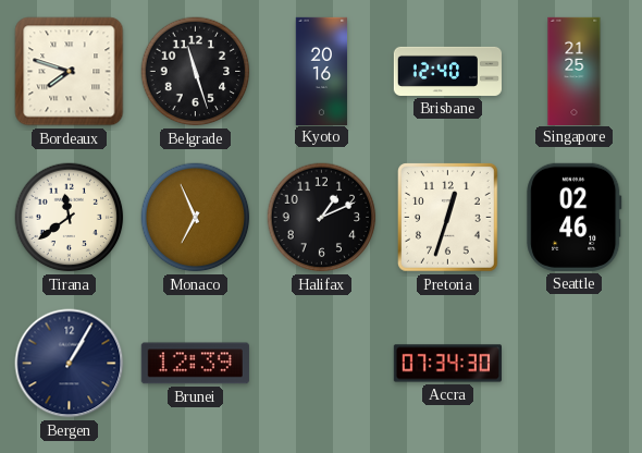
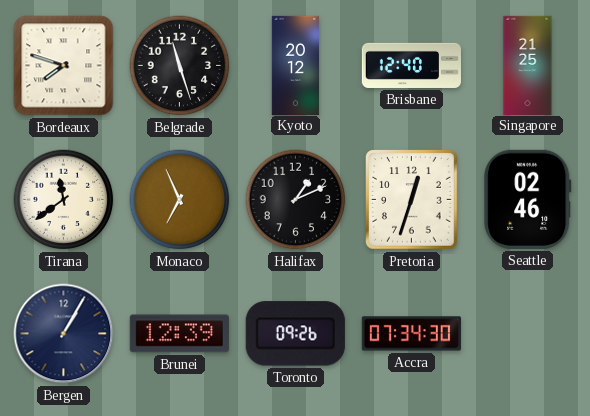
Kyoto: 20:16 -> 20:12 (296, 65)
Toronto: none -> 09:26 (295, 334)
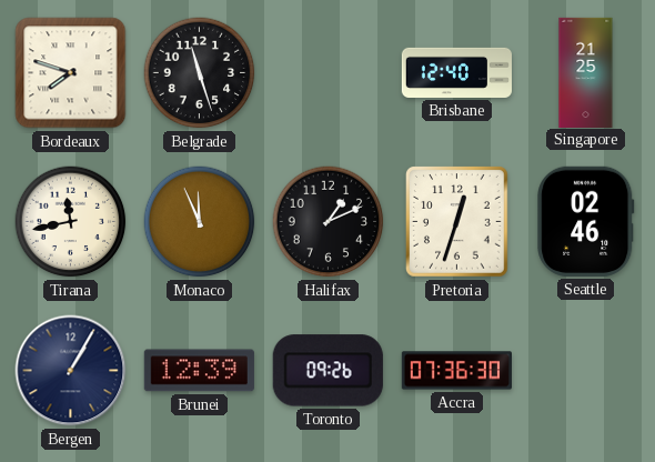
Kyoto: 20:12 -> none (296, 65)
Tirana: 11:39 -> 11:43 (71, 222)
Monaco: 6:56 -> 11:56 (200, 222)
Accra: 07:34 -> 07:36 (456, 371)
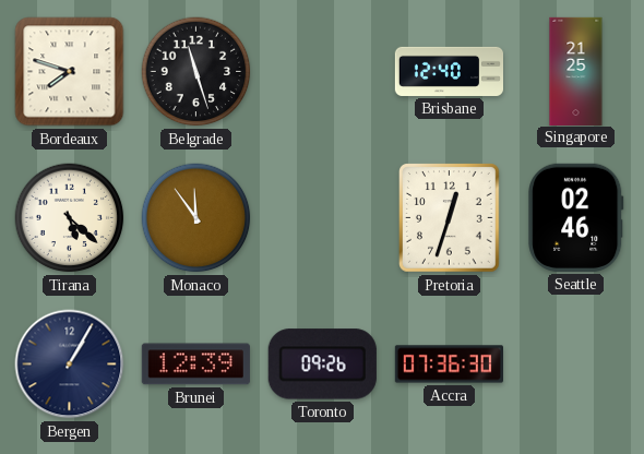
Tirana: 11:43 -> 5:22 (70, 218)
Monaco: 11:56 -> 11:54 (196, 218)
Halifax: 1:11 -> none (329, 222)
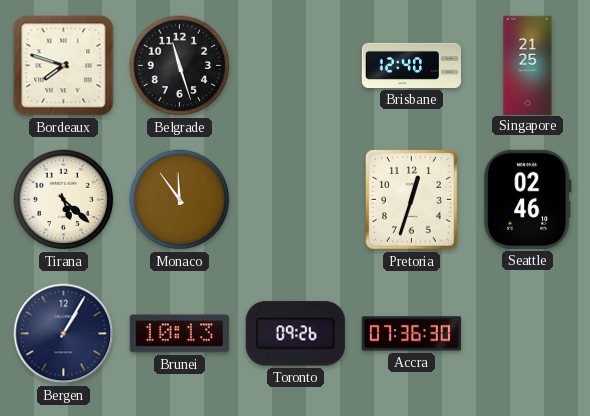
Brunei: 12:39 -> 10:13 (179, 334)
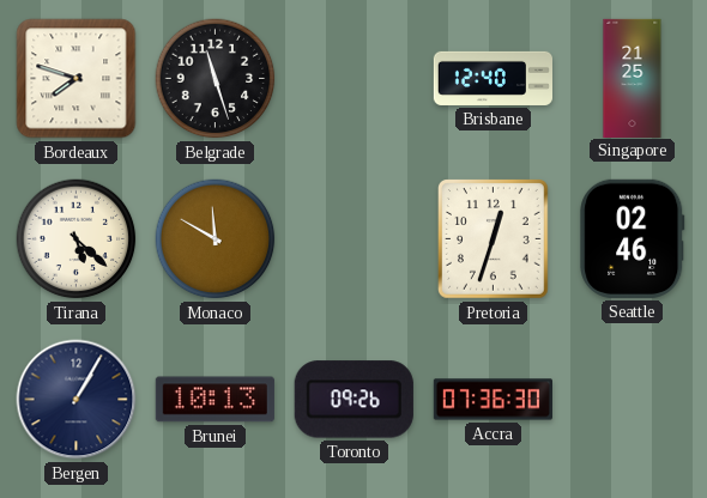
Monaco: 11:54 -> 11:50 (216, 239)
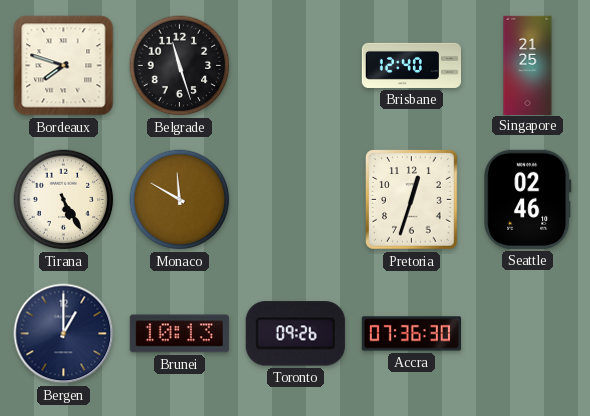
Tirana: 5:22 -> 5:25 (64, 200)
Bergen: 1:05 -> 1:00 (64, 334)
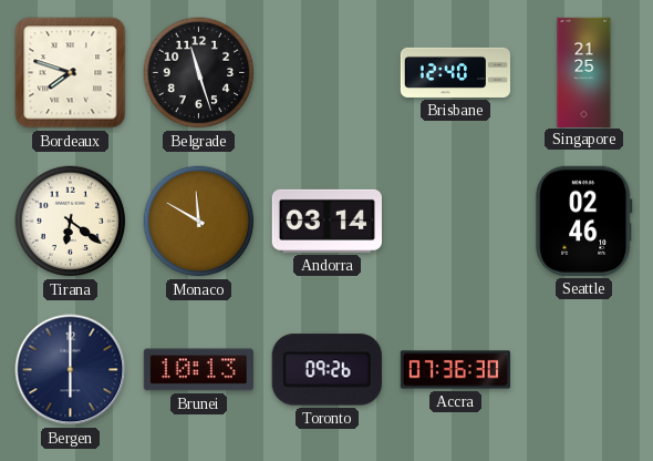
Tirana: 5:25 -> 6:21 (71, 222)
Andorra: none -> 03:14 (326, 221)
Pretoria: 12:33 -> none (412, 200)
Bergen: 1:00 -> 6:00 (71, 370)
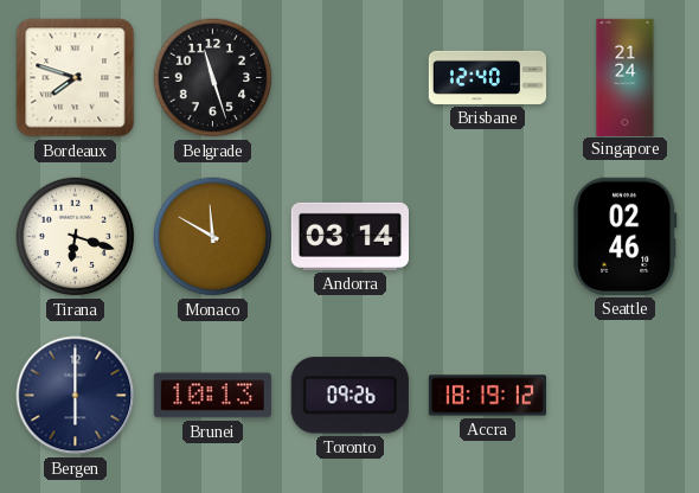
Singapore: 21:25 -> 21:24 (626, 77)
Tirana: 6:21 -> 6:18 (76, 237)
Accra: 07:36 -> 18:19 (487, 396)
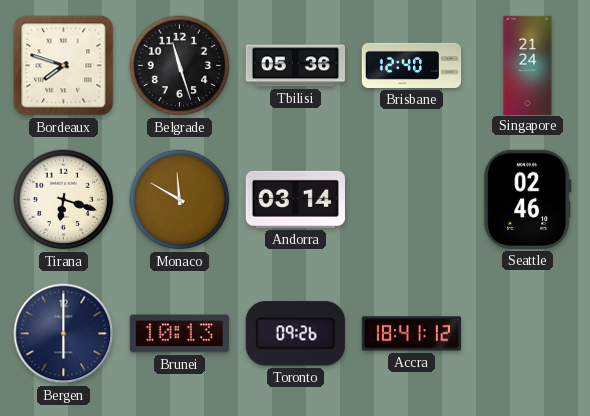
Tbilisi: none -> 05:36 (295, 66)
Accra: 18:19 -> 18:41 (411, 334)
